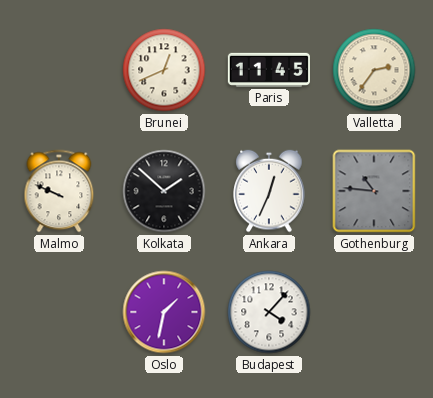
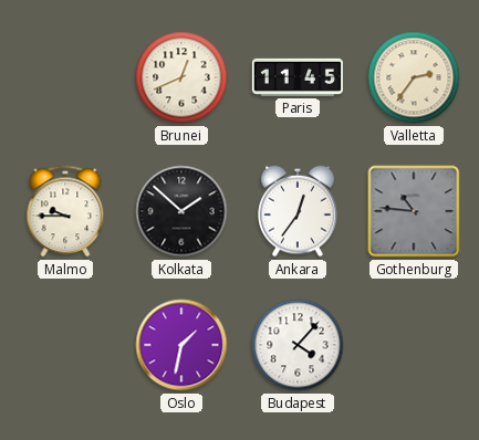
Malmo: 9:49 -> 9:45 (65, 211)
Ankara: 12:34 -> 12:36 (298, 211)
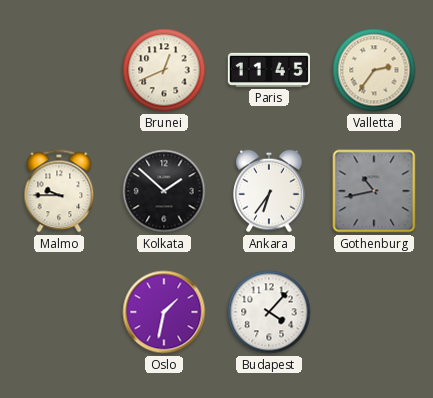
Ankara: 12:36 -> 6:36 (269, 191)
Gothenburg: 10:46 -> 10:43 (374, 191)
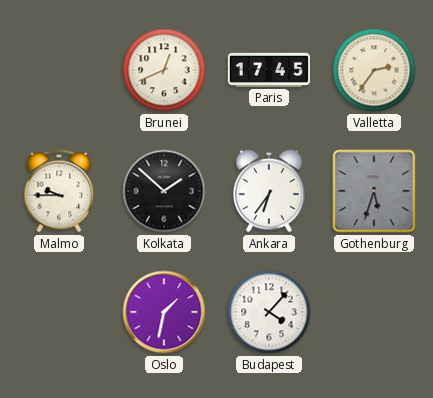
Paris: 11:45 -> 17:45 (269, 70)
Gothenburg: 10:43 -> 5:33 (374, 191)
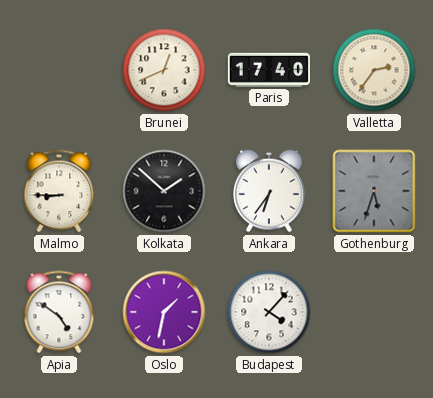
Paris: 17:45 -> 17:40 (269, 70)
Malmo: 9:45 -> 8:45 (59, 191)
Apia: none -> 4:51 (59, 312)
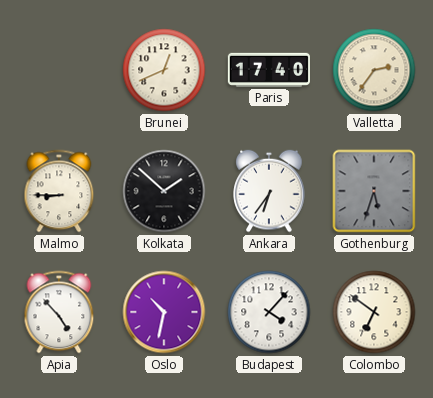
Apia: 4:51 -> 4:53 (59, 312)
Oslo: 1:32 -> 10:32 (164, 312)
Colombo: none -> 6:51 (374, 312)
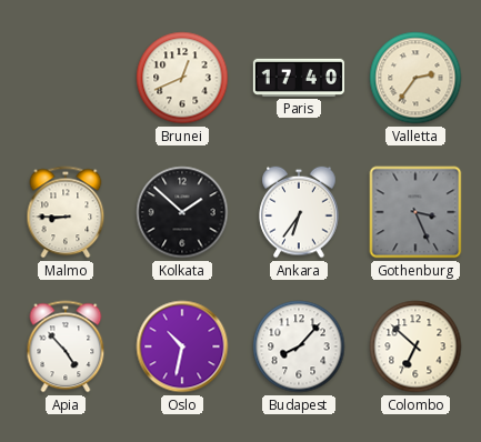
Gothenburg: 5:33 -> 3:26 (415, 212)
Budapest: 4:07 -> 8:07 (299, 346)
Colombo: 6:51 -> 6:52 (415, 346)
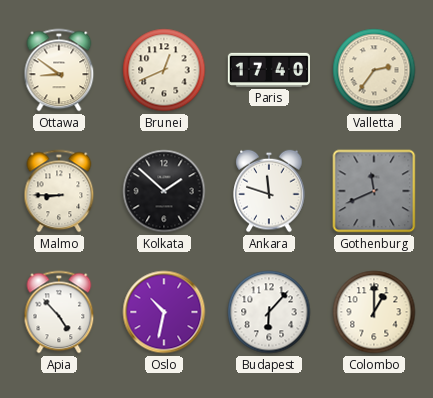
Ottawa: none -> 8:51 (59, 70)
Ankara: 6:36 -> 11:48 (269, 191)
Gothenburg: 3:26 -> 11:41 (374, 191)
Budapest: 8:07 -> 6:07 (269, 312)
Colombo: 6:52 -> 1:00 (374, 312)
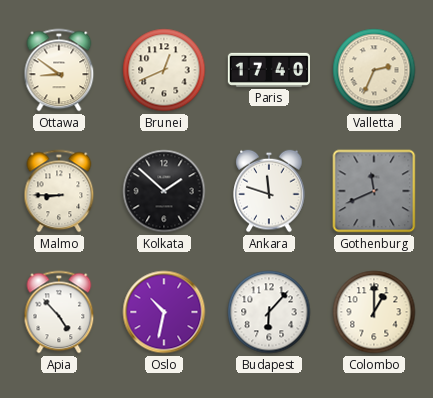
Valletta: 2:36 -> 2:34 (374, 70)
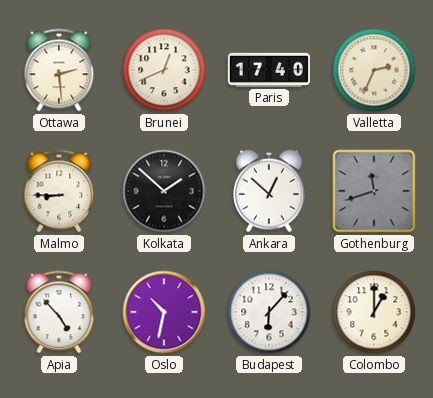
Ottawa: 8:51 -> 2:29 (59, 70)
Ankara: 11:48 -> 12:52 (269, 191)
Gothenburg: 11:41 -> 11:42 (374, 191)
